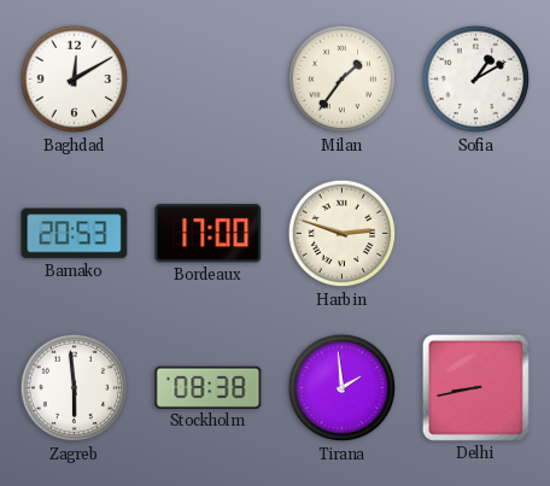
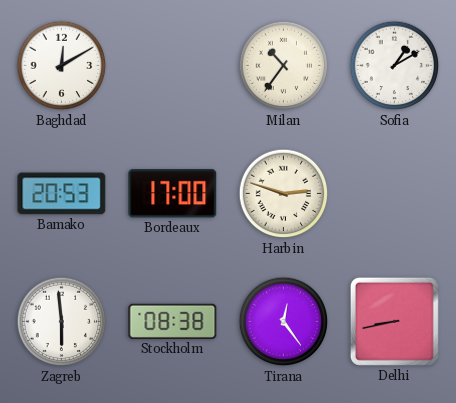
Milan: 1:36 -> 10:36 (284, 66)
Tirana: 1:59 -> 12:24 (284, 322)
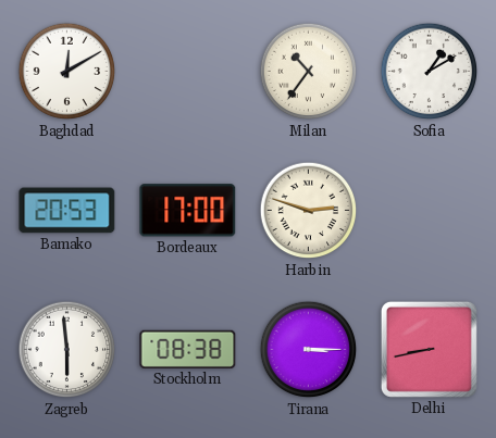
Tirana: 12:24 -> 3:15 (309, 350)
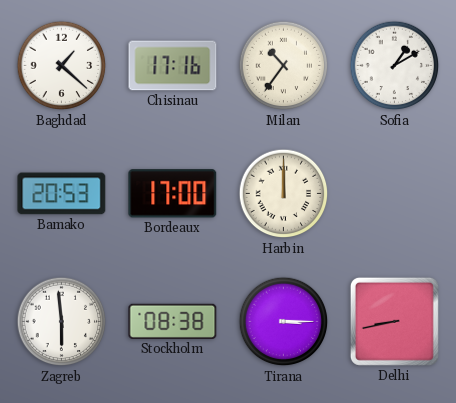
Baghdad: 12:10 -> 1:22 (62, 66)
Chisinau: none -> 17:16 (173, 66)
Harbin: 2:48 -> 12:00 (284, 194)
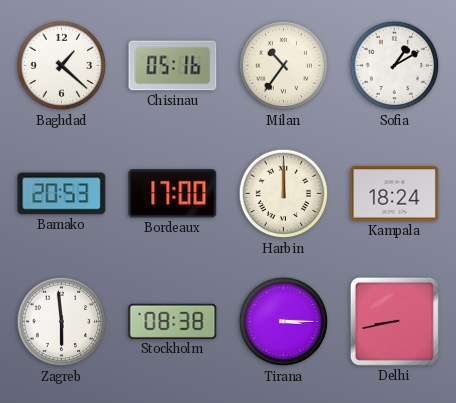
Chisinau: 17:16 -> 05:16 (173, 66)
Kampala: none -> 18:24 (395, 194)
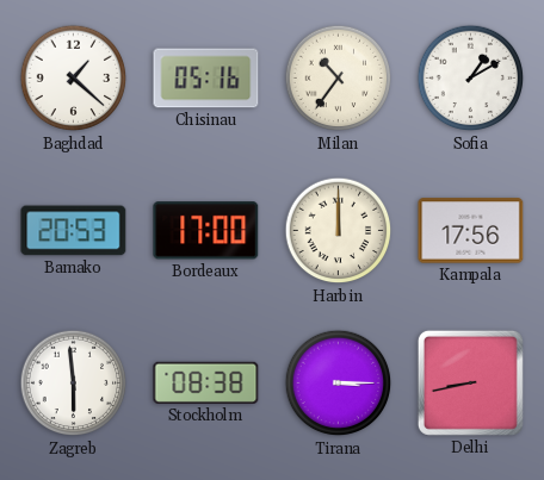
Kampala: 18:24 -> 17:56 (471, 231)
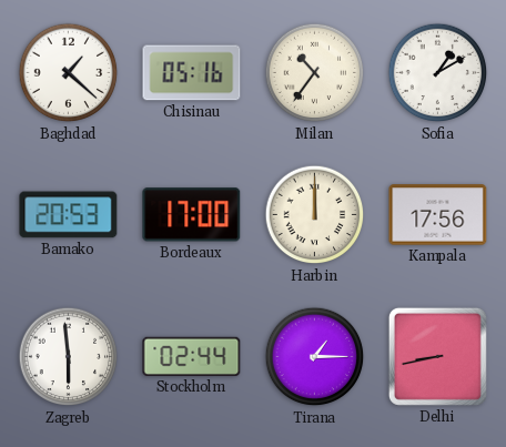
Stockholm: 08:38 -> 02:44 (192, 356)
Tirana: 3:15 -> 1:15 (315, 357)
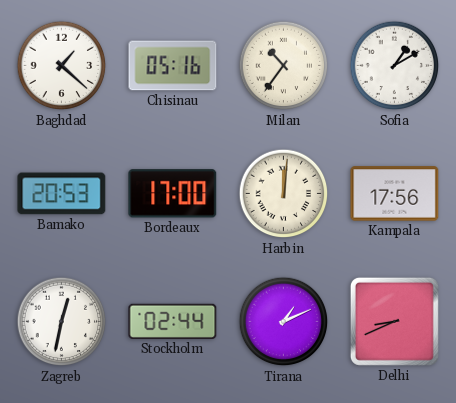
Harbin: 12:00 -> 12:01 (284, 194)
Zagreb: 5:59 -> 12:32 (62, 322)
Tirana: 1:15 -> 1:11 (284, 322)
Delhi: 8:43 -> 8:41 (394, 321)
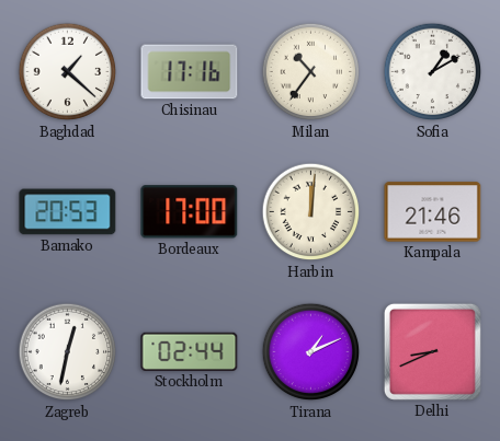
Chisinau: 05:16 -> 17:16 (190, 72)
Kampala: 17:56 -> 21:46 (433, 212)
